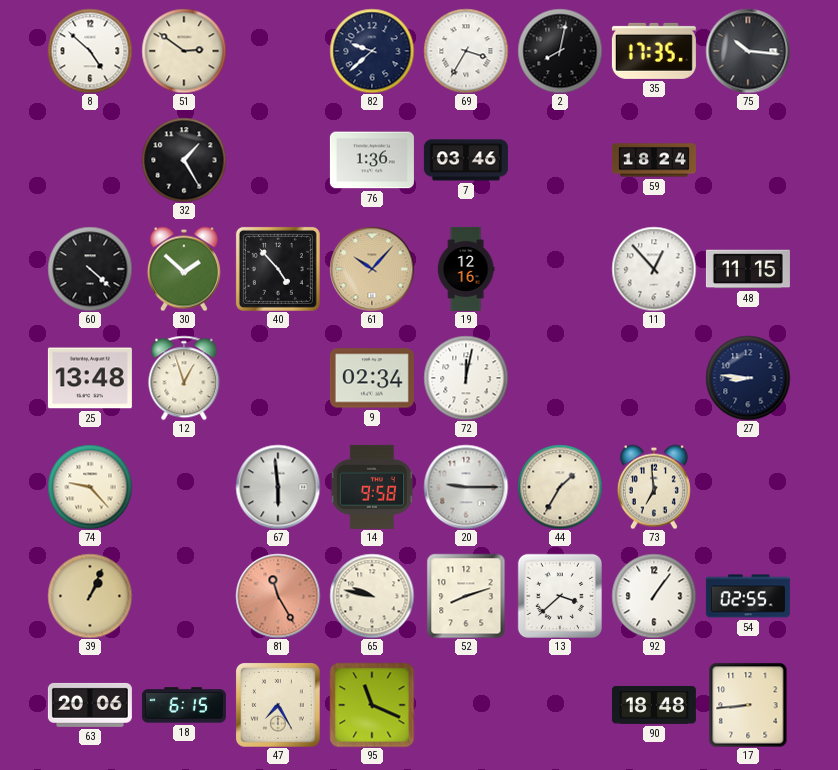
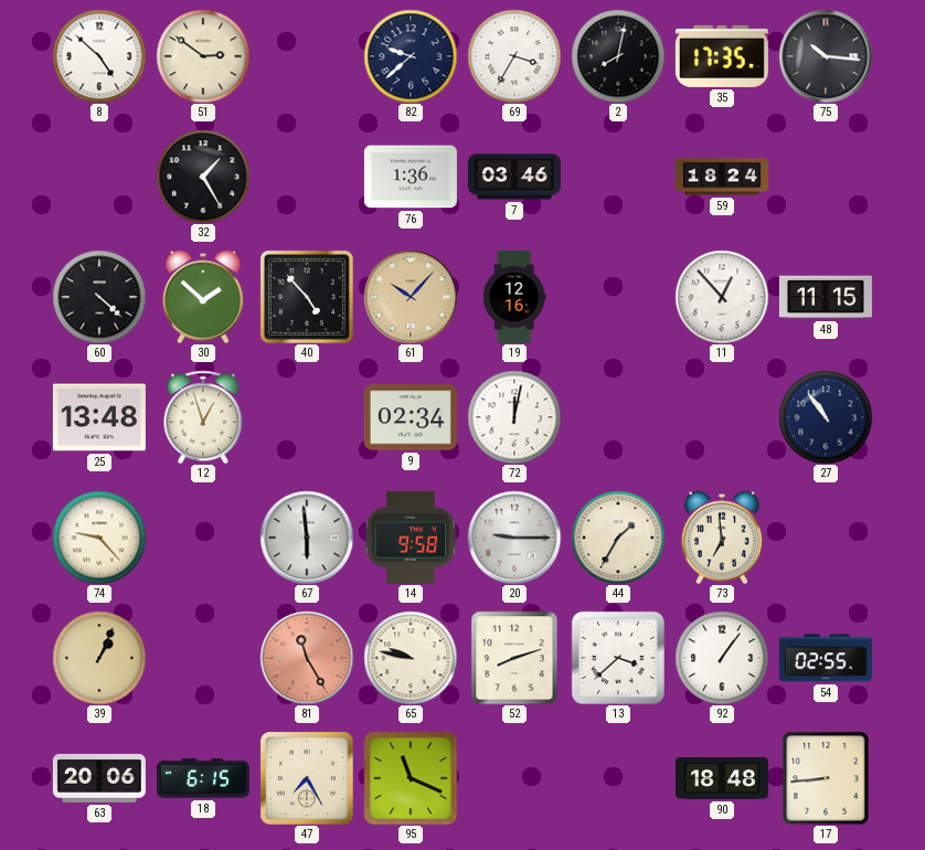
27: 8:46 -> 10:54 (826, 417)
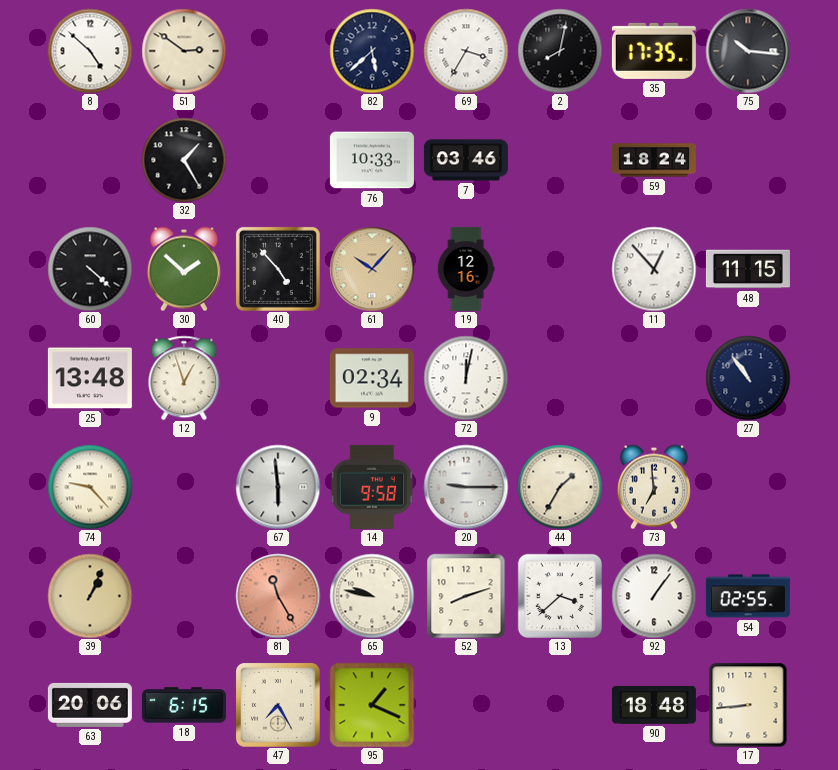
82: 9:38 -> 5:38 (372, 51)
76: 1:36 -> 10:33 (372, 160)
95: 11:19 -> 1:19 (372, 705)
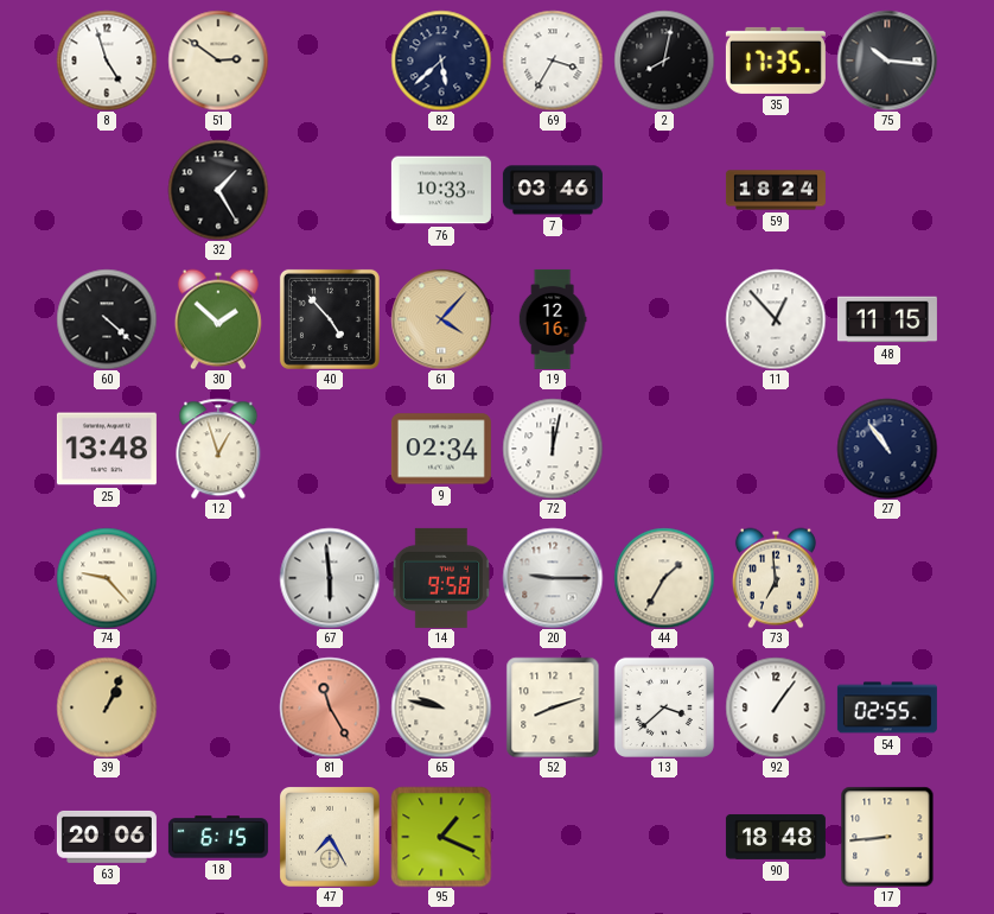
8: 4:52 -> 4:57 (107, 61)
61: 10:07 -> 4:07 (441, 319)
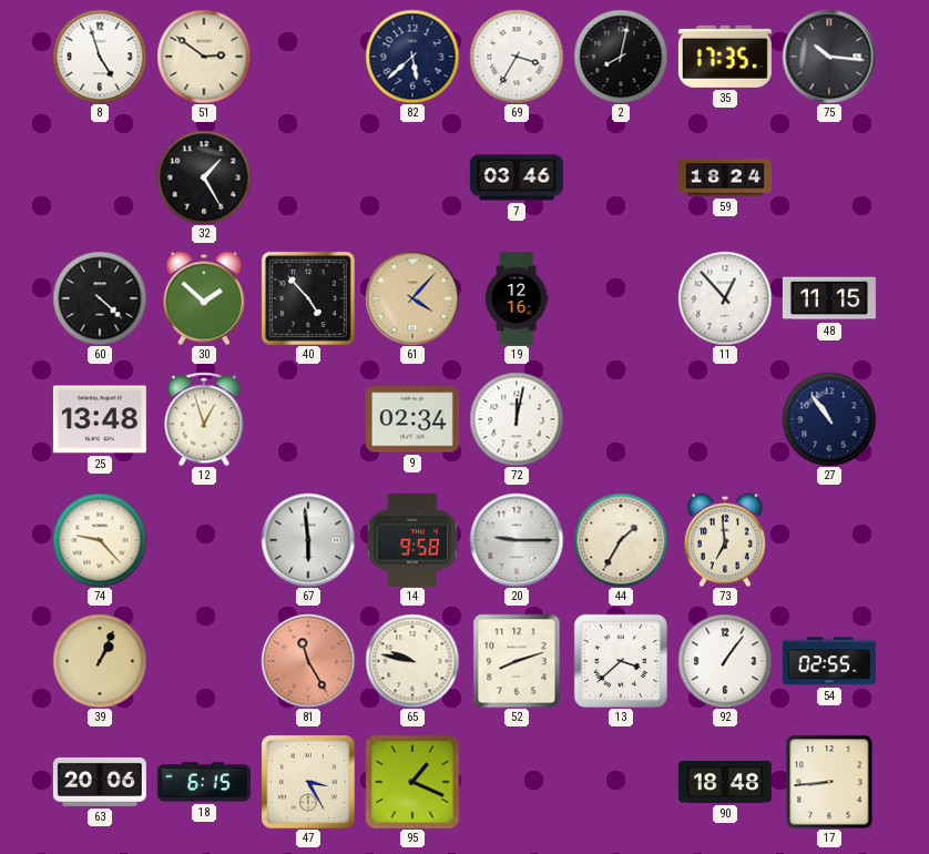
76: 10:33 -> none (441, 190)
47: 7:25 -> 3:25 (308, 782)
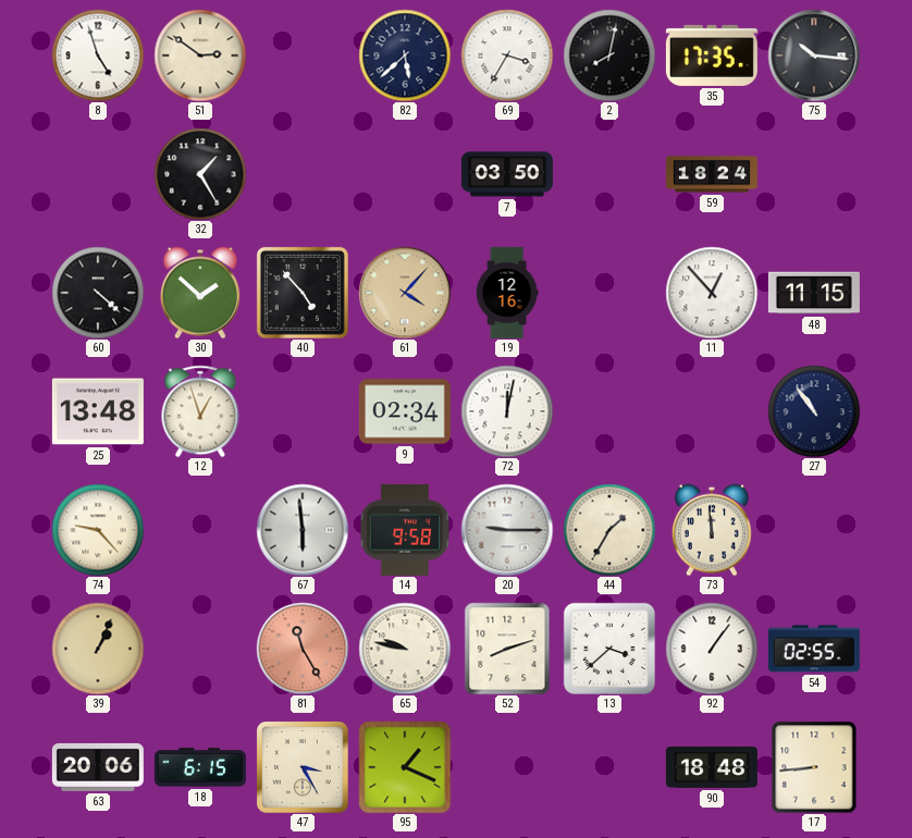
7: 03:46 -> 03:50 (507, 174)
73: 6:59 -> 11:59 (712, 530)
